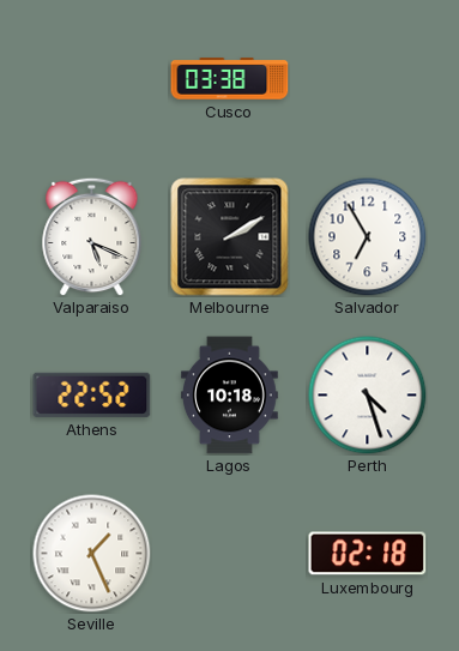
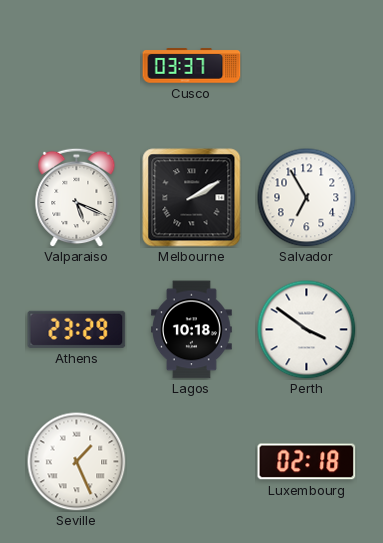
Cusco: 03:38 -> 03:37 (192, 66)
Athens: 22:52 -> 23:29 (77, 329)
Perth: 4:27 -> 3:51 (307, 330)
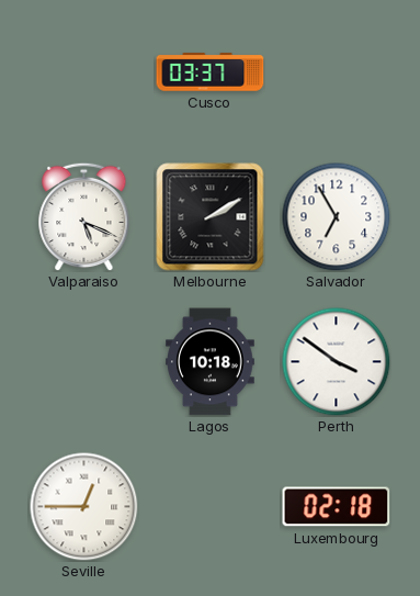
Athens: 23:29 -> none (77, 329)
Seville: 1:26 -> 12:45 (84, 507)
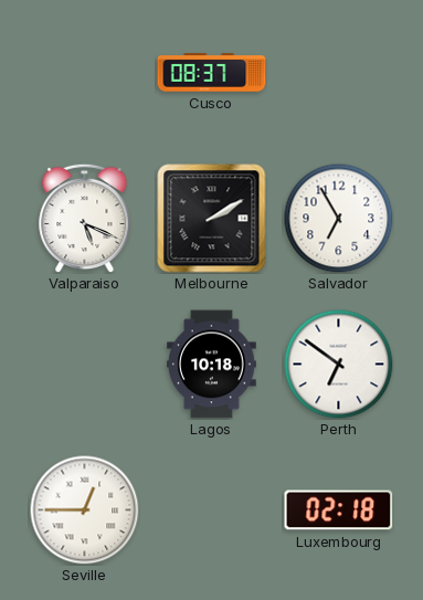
Cusco: 03:37 -> 08:37 (212, 73)
Perth: 3:51 -> 6:51 (339, 365)
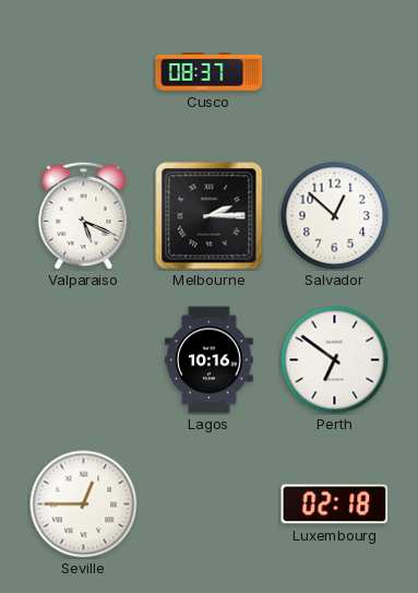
Melbourne: 2:10 -> 2:15 (210, 216)
Salvador: 6:55 -> 12:52 (335, 216)
Lagos: 10:18 -> 10:16 (210, 360)
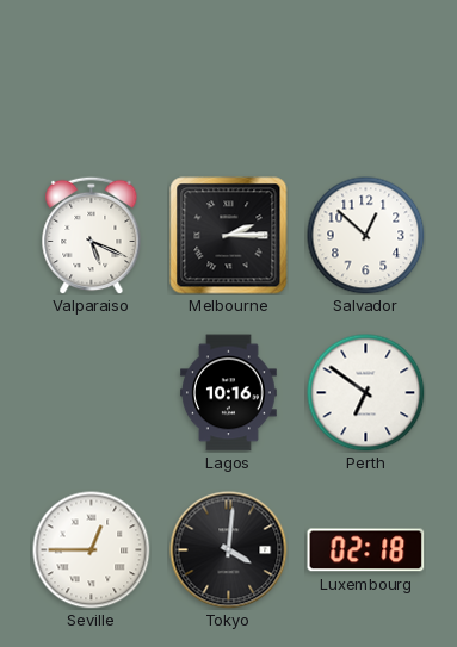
Cusco: 08:37 -> none (210, 72)
Tokyo: none -> 4:01 (229, 550)
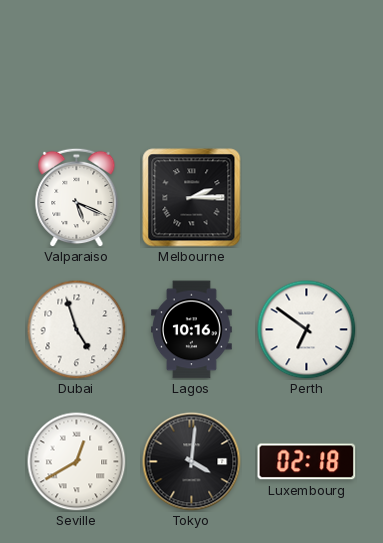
Salvador: 12:52 -> none (366, 236)
Dubai: none -> 4:57 (77, 330)
Seville: 12:45 -> 12:40 (77, 462)
